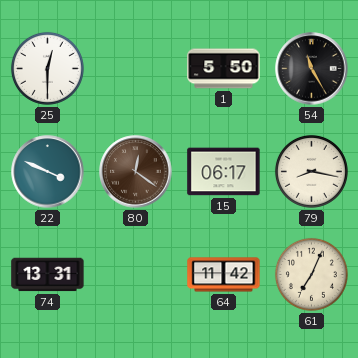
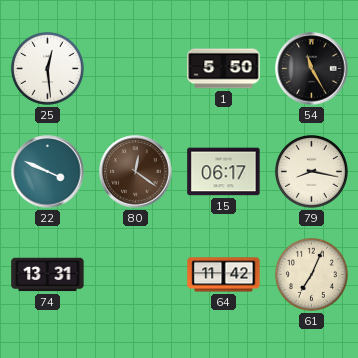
25: 12:30 -> 12:29 (47, 68)
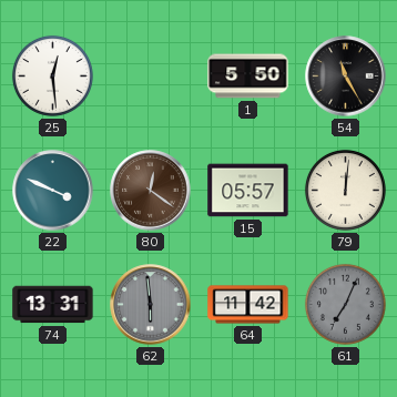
15: 06:17 -> 05:57 (248, 191)
79: 8:17 -> 12:01 (345, 190)
62: none -> 5:59 (151, 305)
61 dial: cream -> grey (345, 304)
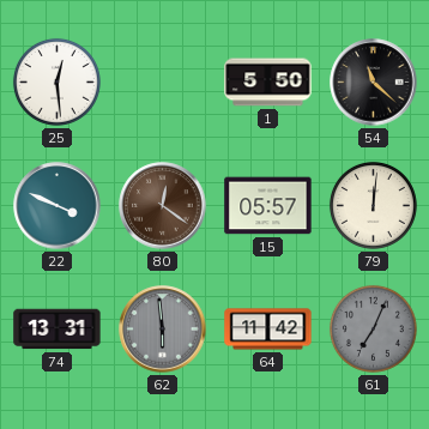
54: 11:25 -> 11:22 (374, 83)
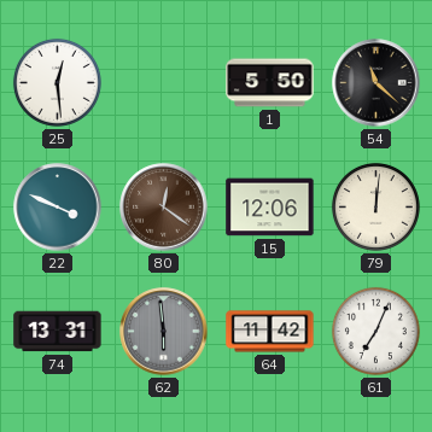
15: 05:57 -> 12:06 (270, 208)
61 dial: grey -> white (375, 331)
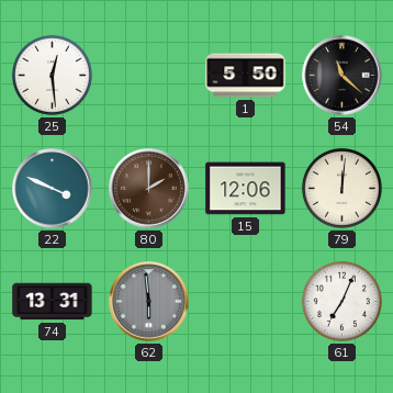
80: 12:21 -> 2:00 (149, 189)
64: 11:42 -> none (270, 332)
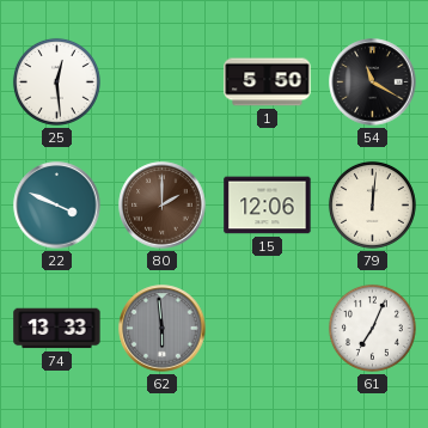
54: 11:22 -> 11:20 (373, 82)
74: 13:31 -> 13:33 (57, 329)
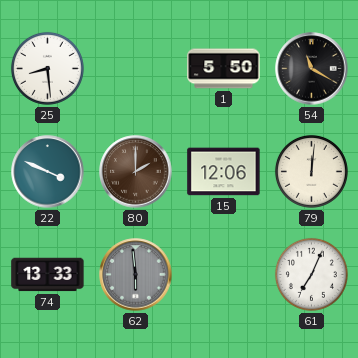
25: 12:29 -> 8:29 (47, 68)
